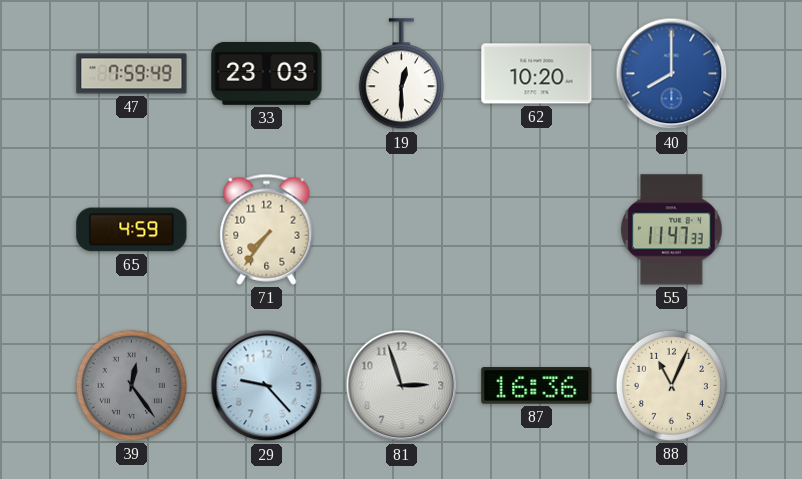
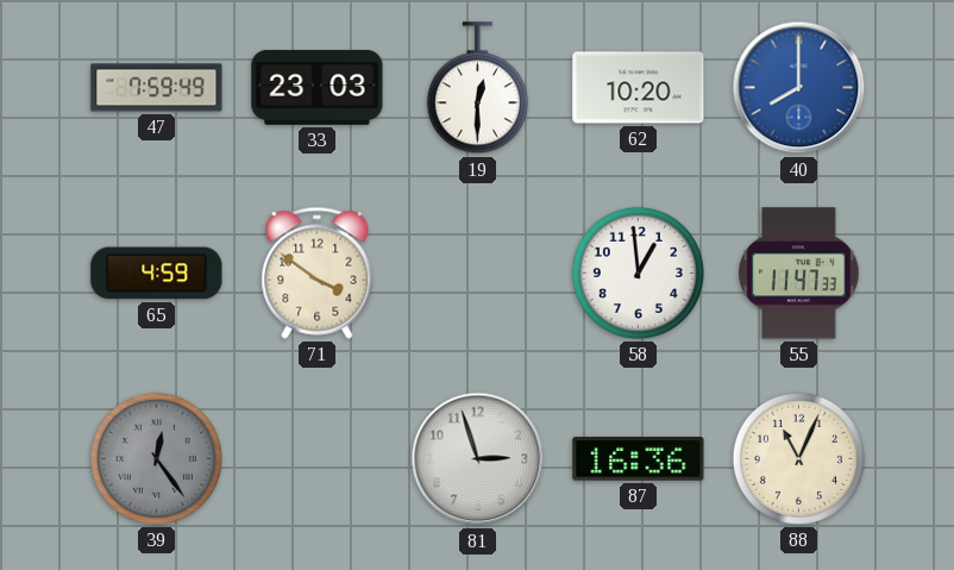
71: 7:36 -> 3:51 (318, 273)
58: none -> 12:59 (638, 273)
29: 9:23 -> none (267, 386)
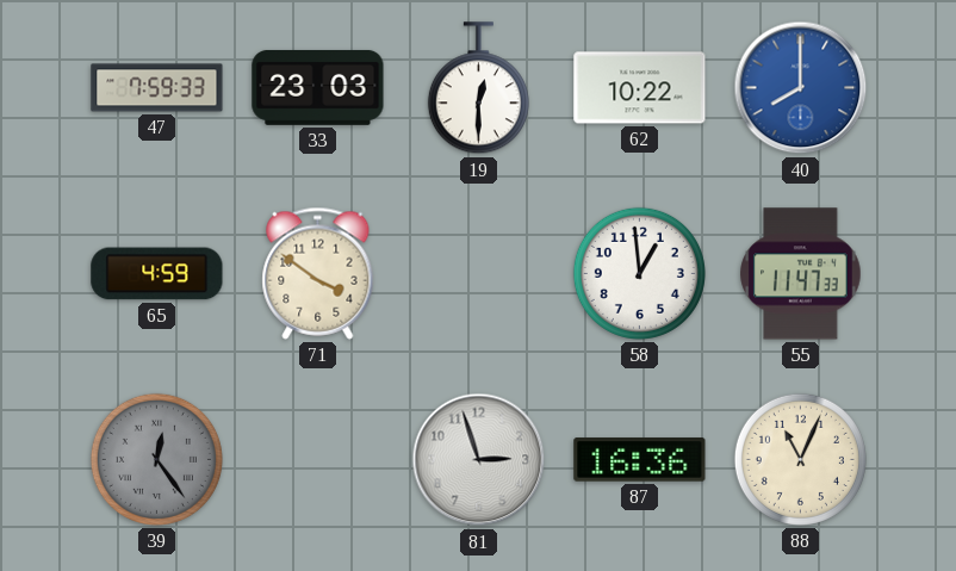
47: 7:59:49 -> 7:59:33 (157, 88)
62: 10:20 -> 10:22 (640, 88)
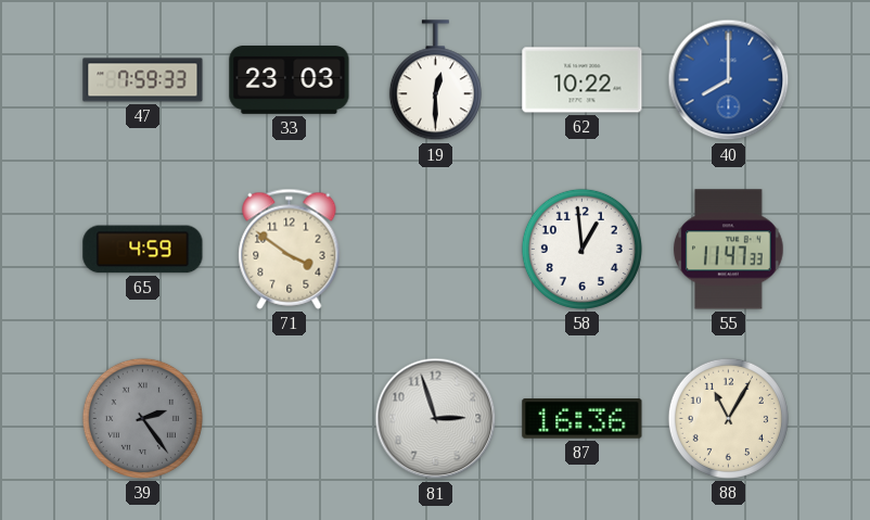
39: 12:24 -> 2:24 (142, 418)
88: 11:04 -> 11:05 (728, 418)
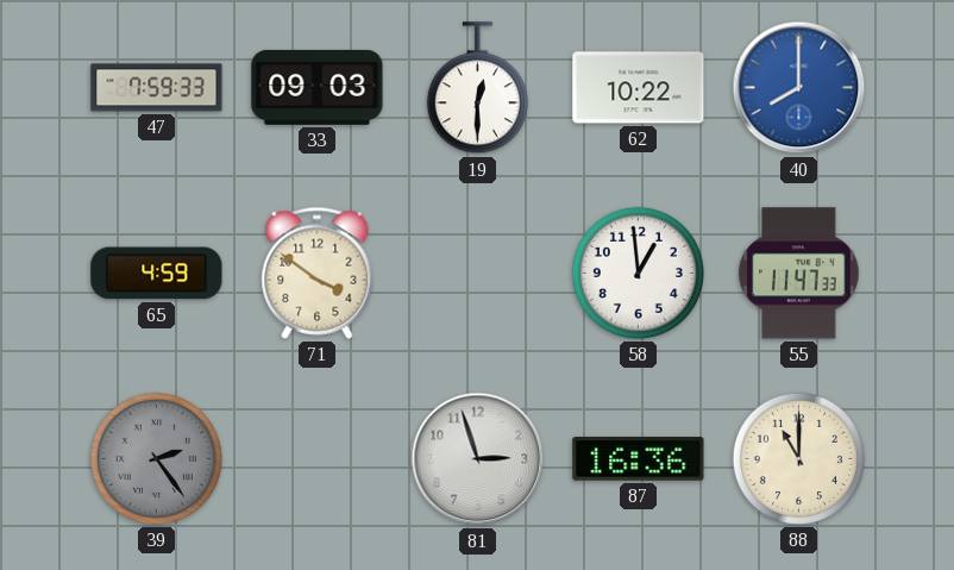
33: 23:03 -> 09:03 (318, 87)
88: 11:05 -> 11:00 (798, 458)
